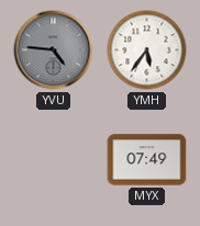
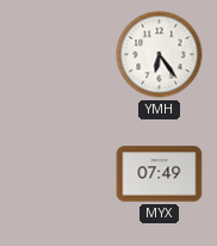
YVU: 4:46 -> none (54, 50)
YMH: 5:36 -> 6:24 (160, 55)
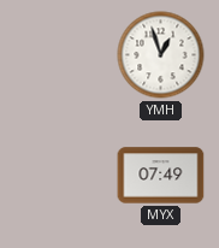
YMH: 6:24 -> 12:57 (161, 55)
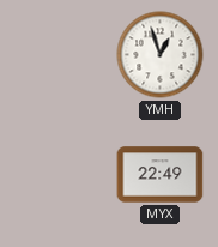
MYX: 07:49 -> 22:49 (161, 175)
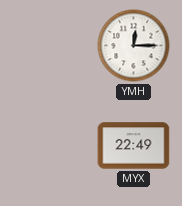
YMH: 12:57 -> 12:15 (134, 46)
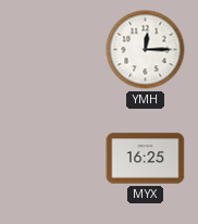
MYX: 22:49 -> 16:25 (146, 159)
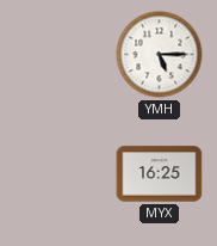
YMH: 12:15 -> 5:15 (160, 55)
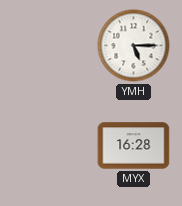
MYX: 16:25 -> 16:28 (134, 146)
